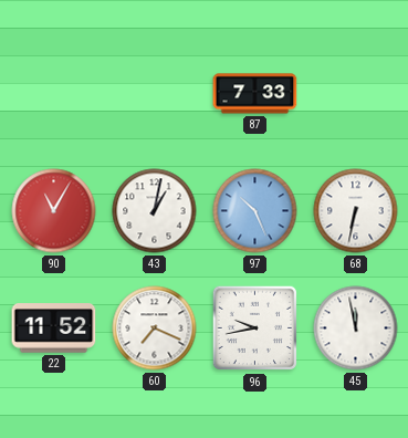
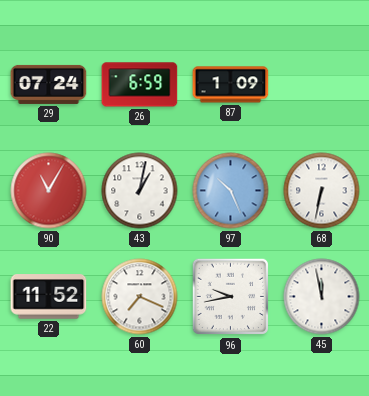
29: none -> 07:24 (49, 84)
26: none -> 6:59 (140, 85)
87: 7:33 -> 1:09 (231, 85)
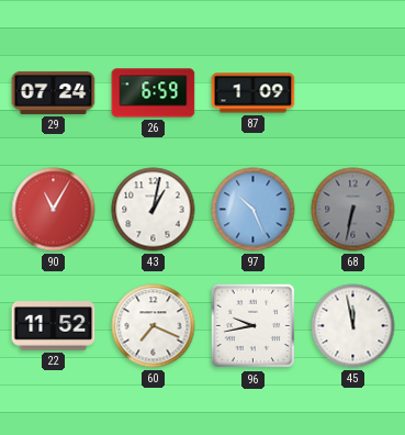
68 dial: white -> grey (353, 210)
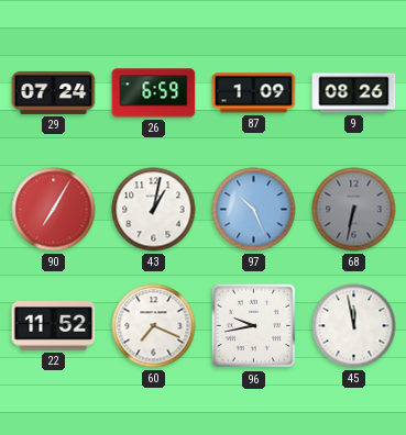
9: none -> 08:26 (354, 93)
90: 11:05 -> 7:05 (54, 210)
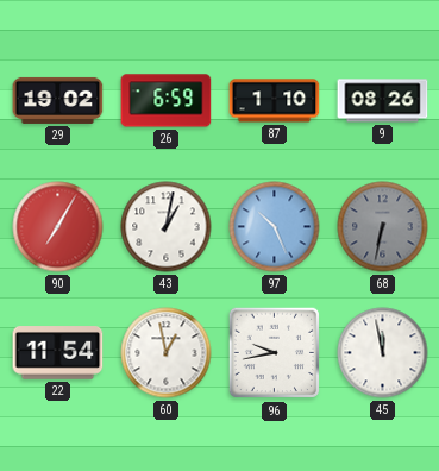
29: 07:24 -> 19:02 (58, 100)
87: 1:09 -> 1:10 (275, 101)
22: 11:52 -> 11:54 (58, 353)
60: 7:19 -> 12:58 (167, 353)
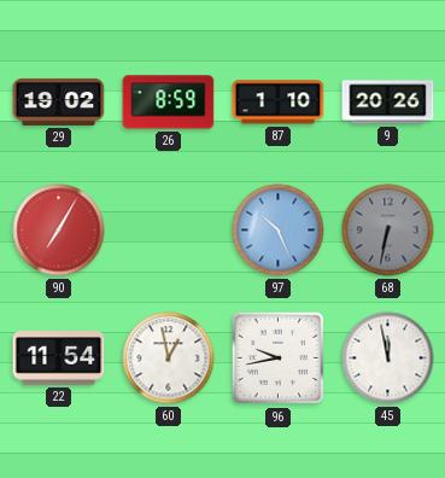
26: 6:59 -> 8:59 (169, 103)
9: 08:26 -> 20:26 (388, 103)
43: 1:02 -> none (167, 227)
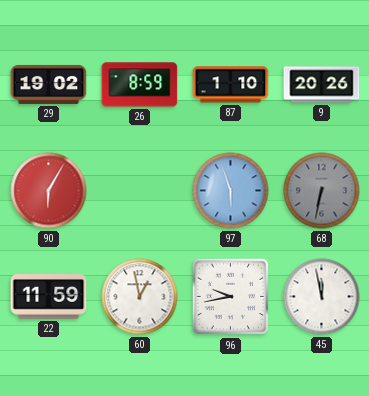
90: 7:05 -> 6:05 (49, 191)
97: 10:26 -> 5:57 (231, 191)
22: 11:54 -> 11:59 (49, 297)
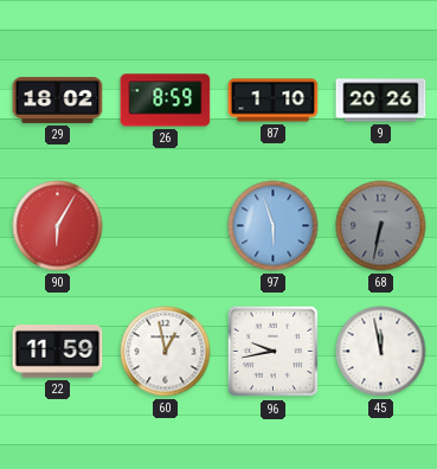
29: 19:02 -> 18:02 (58, 99)
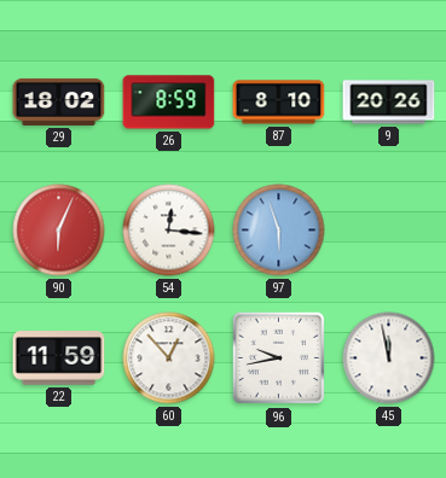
87: 1:10 -> 8:10 (279, 103)
90: 6:05 -> 6:04 (59, 231)
54: none -> 12:16 (169, 231)
68: 6:32 -> none (381, 226)
60: 12:58 -> 12:53 (169, 358)
